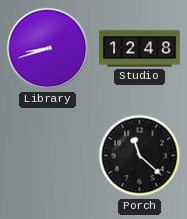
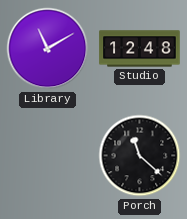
Library: 8:42 -> 11:10 (48, 49)
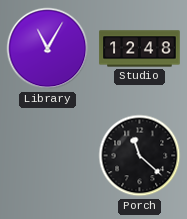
Library: 11:10 -> 11:05 (48, 49)
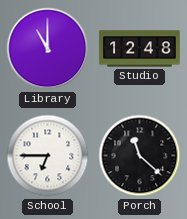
Library: 11:05 -> 11:00 (48, 49)
School: none -> 6:45 (48, 156)
